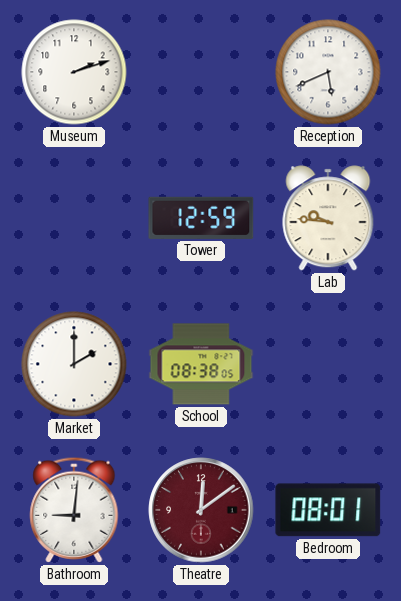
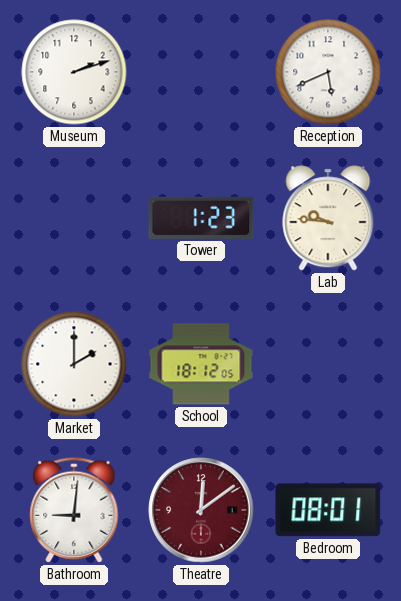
Tower: 12:59 -> 1:23 (201, 218)
School: 08:38 -> 18:12 (201, 364)
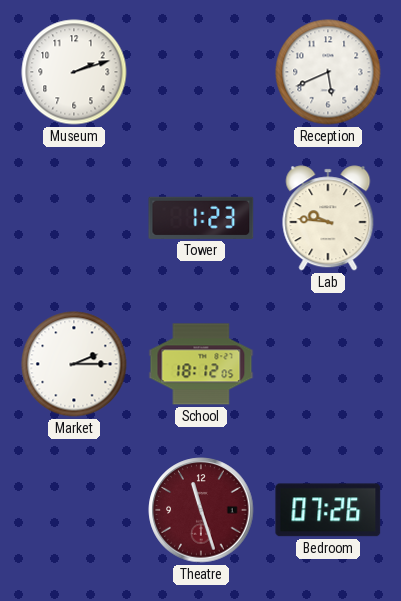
Market: 2:00 -> 2:15 (74, 364)
Bathroom: 9:01 -> none (74, 510)
Theatre: 12:09 -> 11:27 (201, 510)
Bedroom: 08:01 -> 07:26 (328, 510)
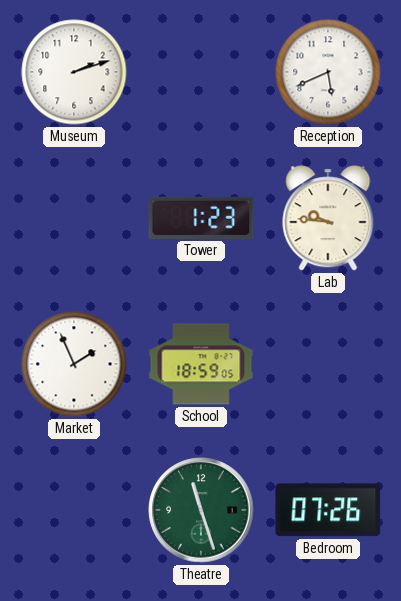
Market: 2:15 -> 1:56 (74, 364)
School: 18:12 -> 18:59 (201, 364)
Theatre dial: burgundy -> green (201, 510)
